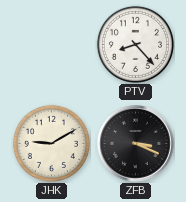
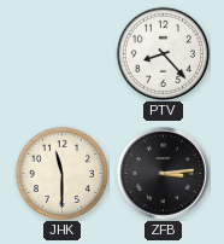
JHK: 9:10 -> 11:30 (61, 173)
ZFB: 3:19 -> 3:14 (164, 174)
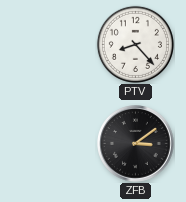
JHK: 11:30 -> none (61, 173)
ZFB: 3:14 -> 3:09 (136, 144)
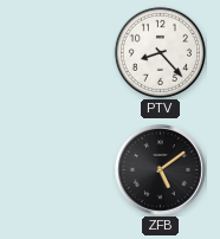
ZFB: 3:09 -> 5:09 (161, 170)
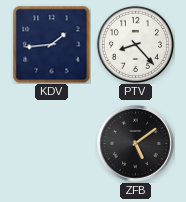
KDV: none -> 1:44 (51, 44)
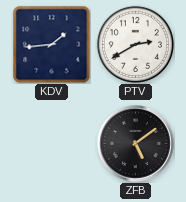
PTV: 8:23 -> 2:40 (135, 44)
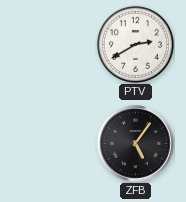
KDV: 1:44 -> none (51, 44)
ZFB: 5:09 -> 5:06 (136, 144)
